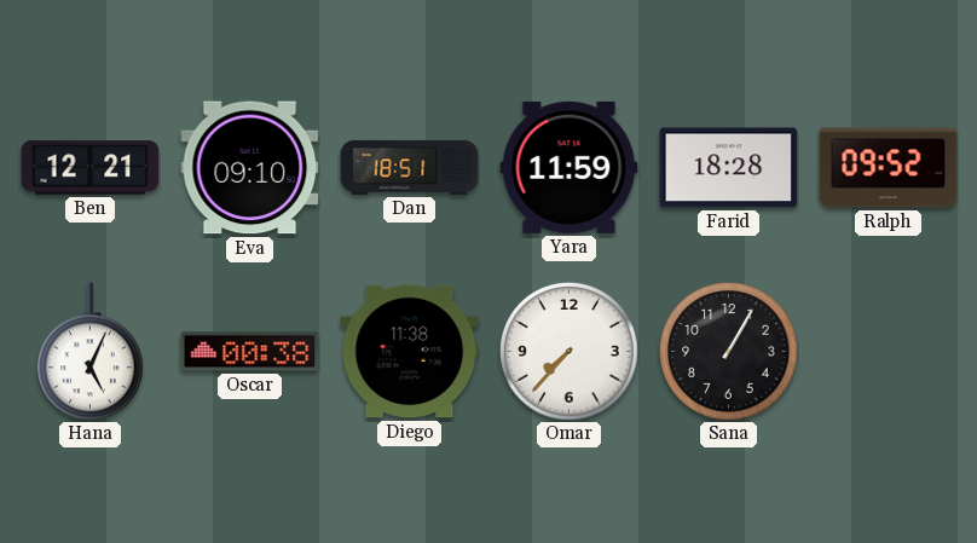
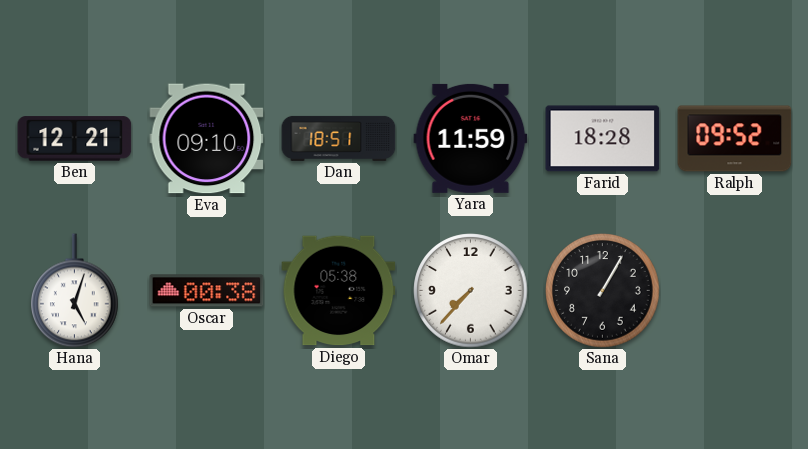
Hana: 5:04 -> 5:03 (75, 291)
Diego: 11:38 -> 05:38 (339, 291)
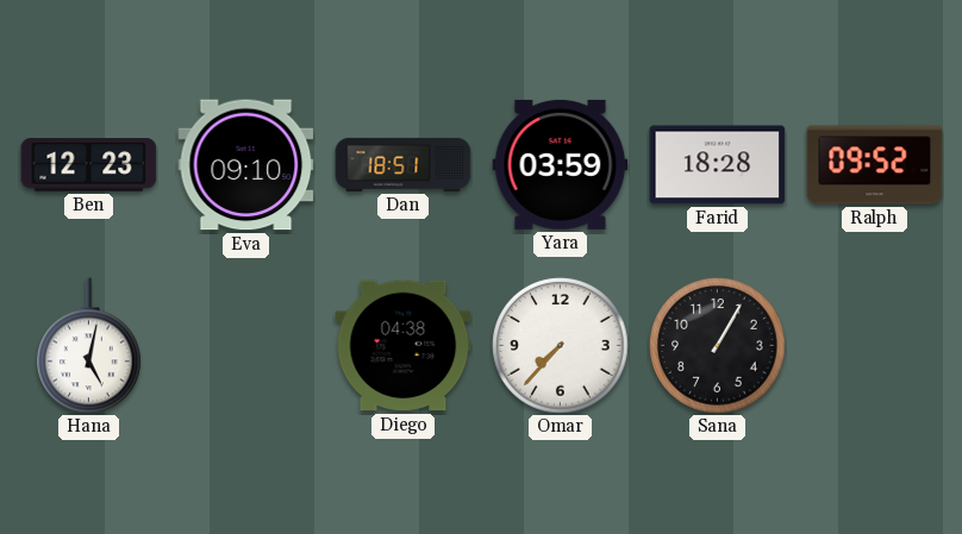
Ben: 12:21 -> 12:23 (89, 165)
Yara: 11:59 -> 03:59 (561, 164)
Hana: 5:03 -> 5:02 (89, 346)
Oscar: 00:38 -> none (207, 291)
Diego: 05:38 -> 04:38 (404, 346)
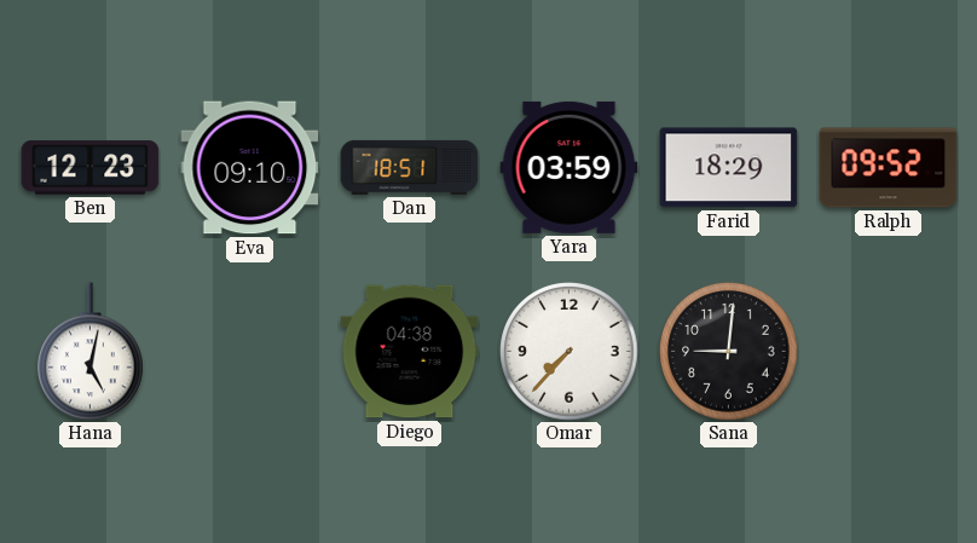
Farid: 18:28 -> 18:29 (729, 168)
Sana: 1:05 -> 9:01 (729, 352)
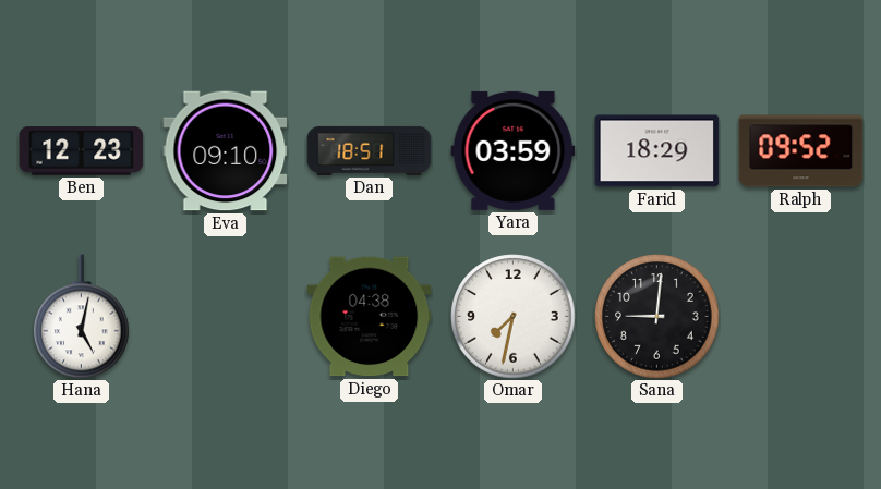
Omar: 7:37 -> 7:32 (514, 317)
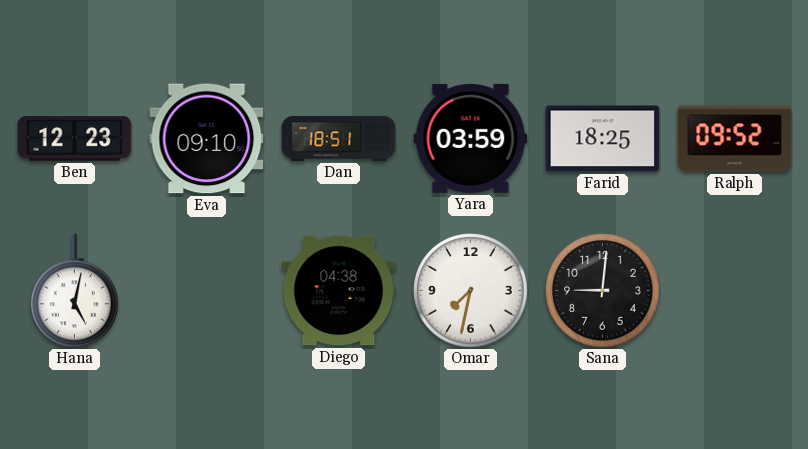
Farid: 18:29 -> 18:25 (603, 139)
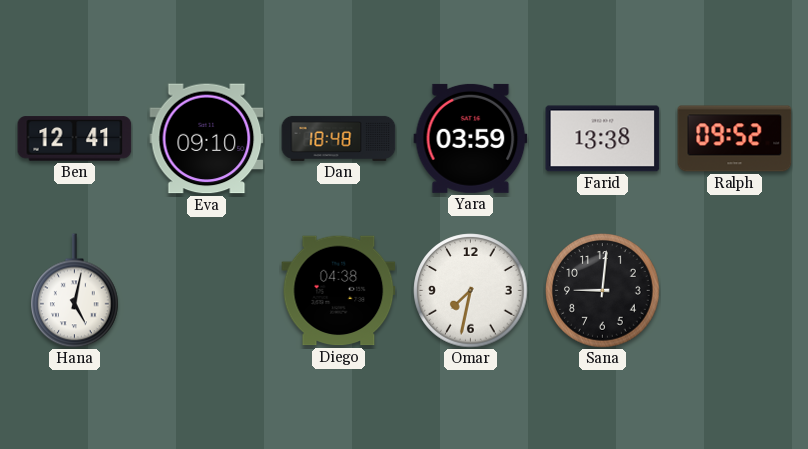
Ben: 12:23 -> 12:41 (75, 139)
Dan: 18:51 -> 18:48 (339, 138)
Farid: 18:25 -> 13:38 (603, 139)
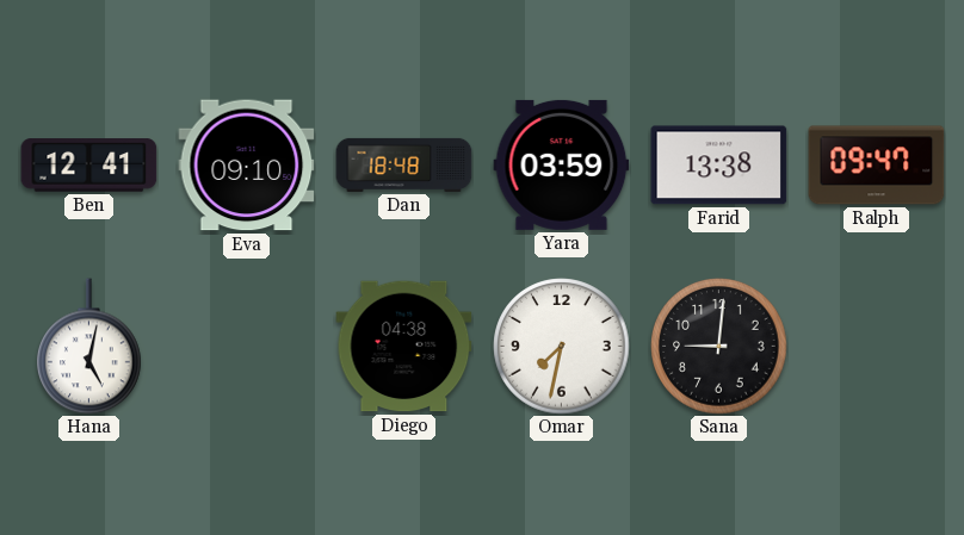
Ralph: 09:52 -> 09:47 (877, 166)
